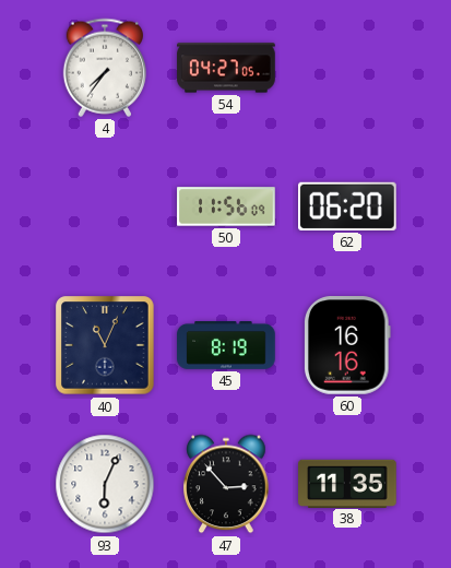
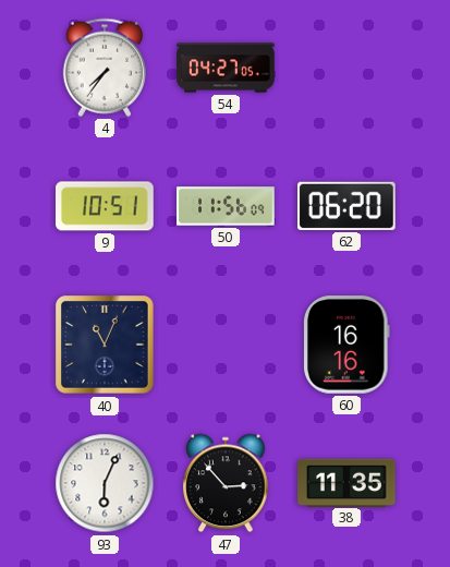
9: none -> 10:51 (106, 206)
45: 8:19 -> none (226, 346)
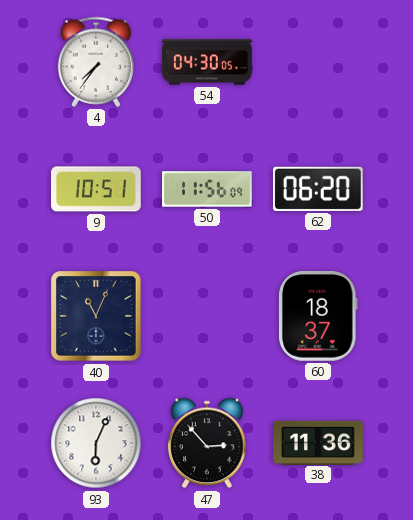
54: 04:27 -> 04:30 (207, 62)
60: 16:16 -> 18:37 (319, 317)
38: 11:35 -> 11:36 (318, 442)
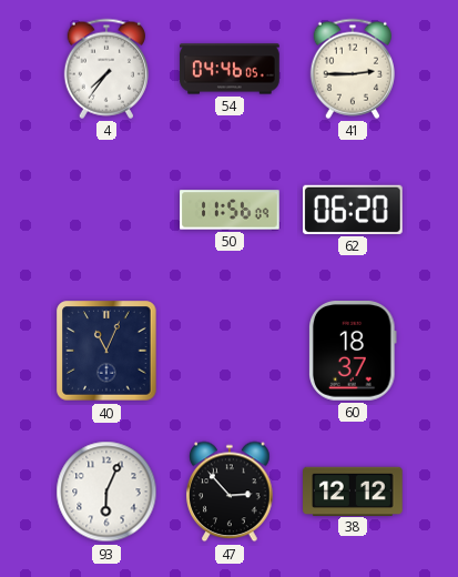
54: 04:30 -> 04:46 (230, 69)
41: none -> 2:45 (352, 69)
9: 10:51 -> none (97, 189)
38: 11:36 -> 12:12 (353, 490)
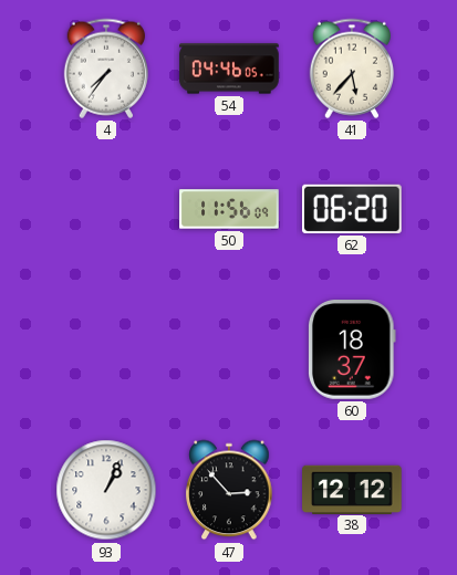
41: 2:45 -> 5:37 (351, 69)
40: 11:04 -> none (106, 351)
93: 6:04 -> 1:04 (106, 490)
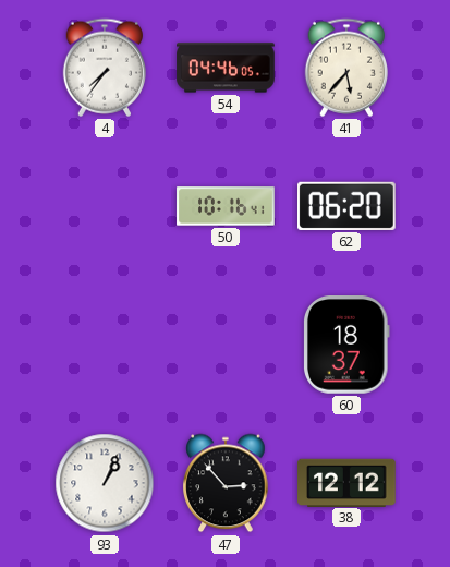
50: 11:56 -> 10:16 (226, 206)
